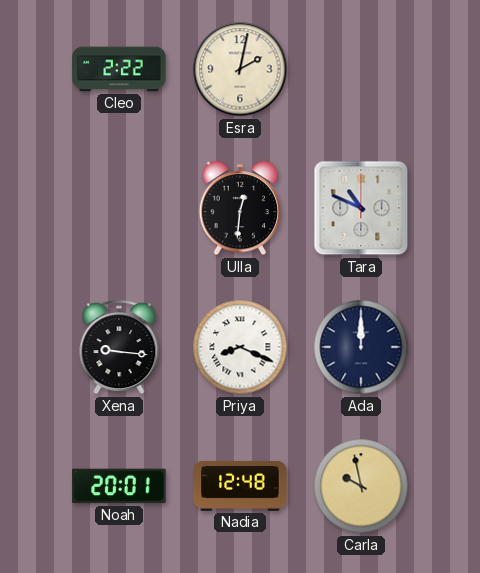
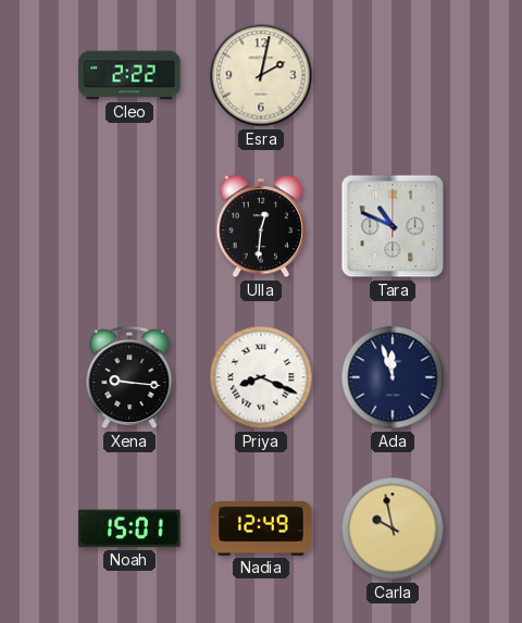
Ada: 12:00 -> 11:57 (393, 377)
Noah: 20:01 -> 15:01 (129, 528)
Nadia: 12:48 -> 12:49 (261, 528)
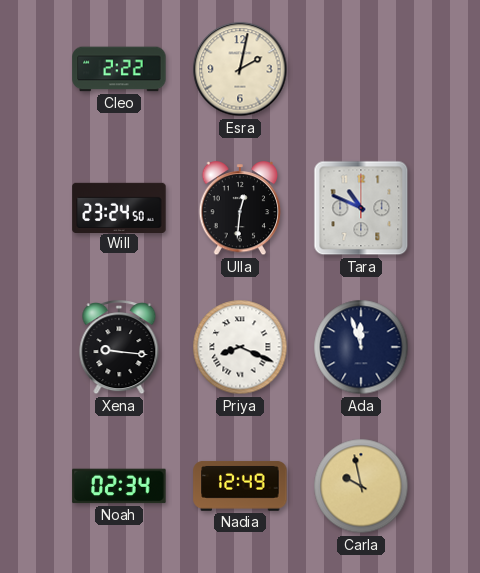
Will: none -> 23:24 (119, 207)
Noah: 15:01 -> 02:34 (119, 486)
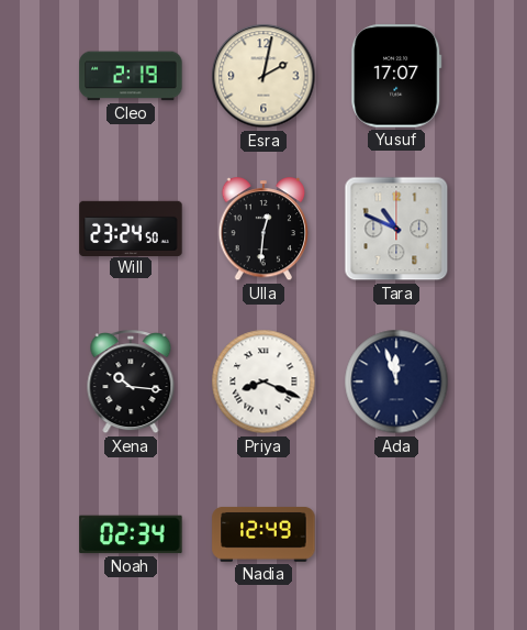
Cleo: 2:22 -> 2:19 (131, 76)
Yusuf: none -> 17:07 (396, 76)
Xena: 9:16 -> 10:16 (131, 383)
Carla: 9:58 -> none (361, 486)
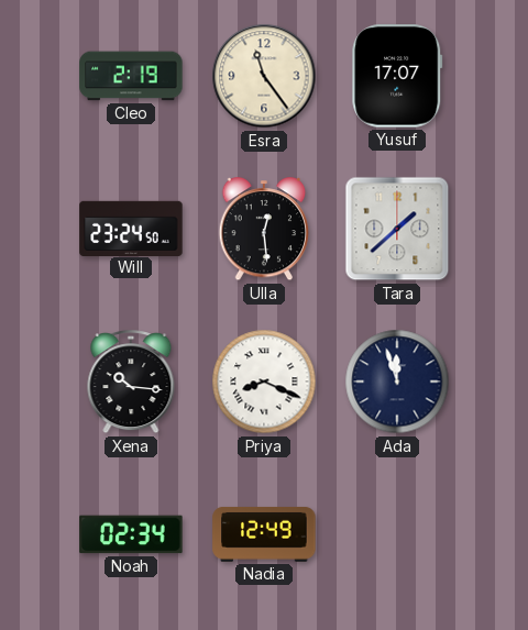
Esra: 2:02 -> 11:24 (264, 76)
Ulla: 12:31 -> 12:29 (264, 230)
Tara: 10:49 -> 1:38 (397, 229)
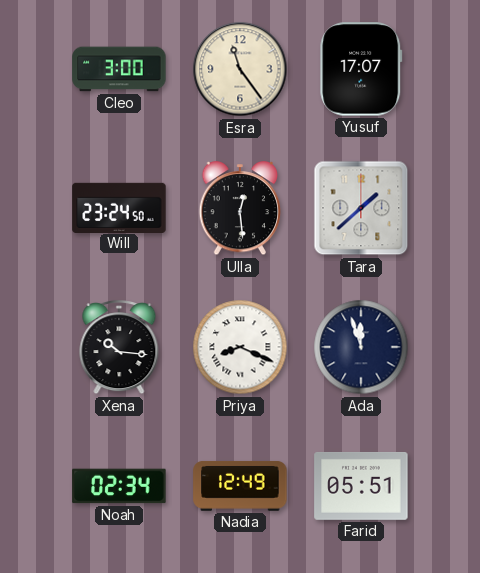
Cleo: 2:19 -> 3:00 (119, 69)
Farid: none -> 05:51 (361, 486)
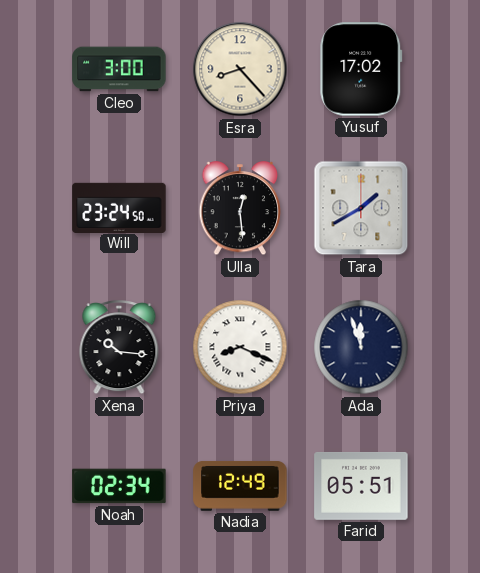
Esra: 11:24 -> 8:23 (240, 69)
Yusuf: 17:07 -> 17:02 (361, 69)
Tara: 1:38 -> 1:40 (361, 208)
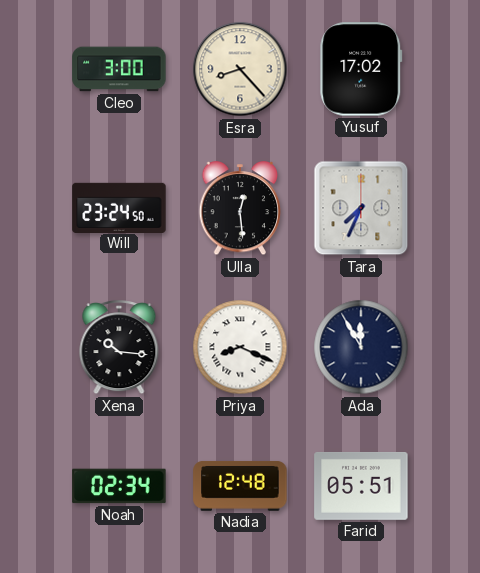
Tara: 1:40 -> 7:34 (361, 208)
Ada: 11:57 -> 11:55 (361, 347)
Nadia: 12:49 -> 12:48 (240, 486)
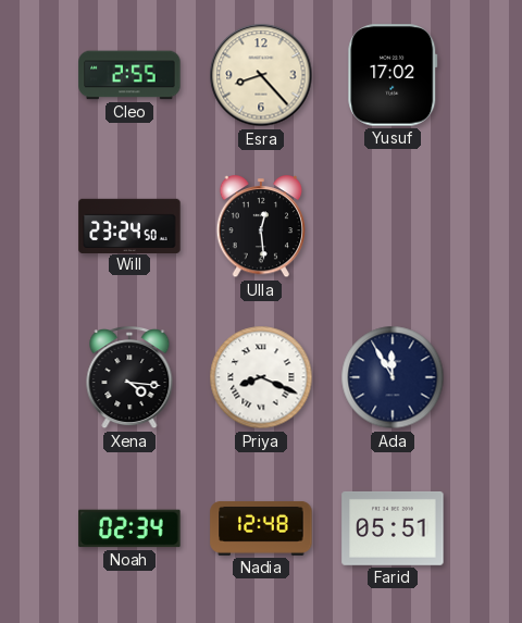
Cleo: 3:00 -> 2:55 (129, 75)
Tara: 7:34 -> none (361, 208)
Xena: 10:16 -> 4:16 (129, 378)
